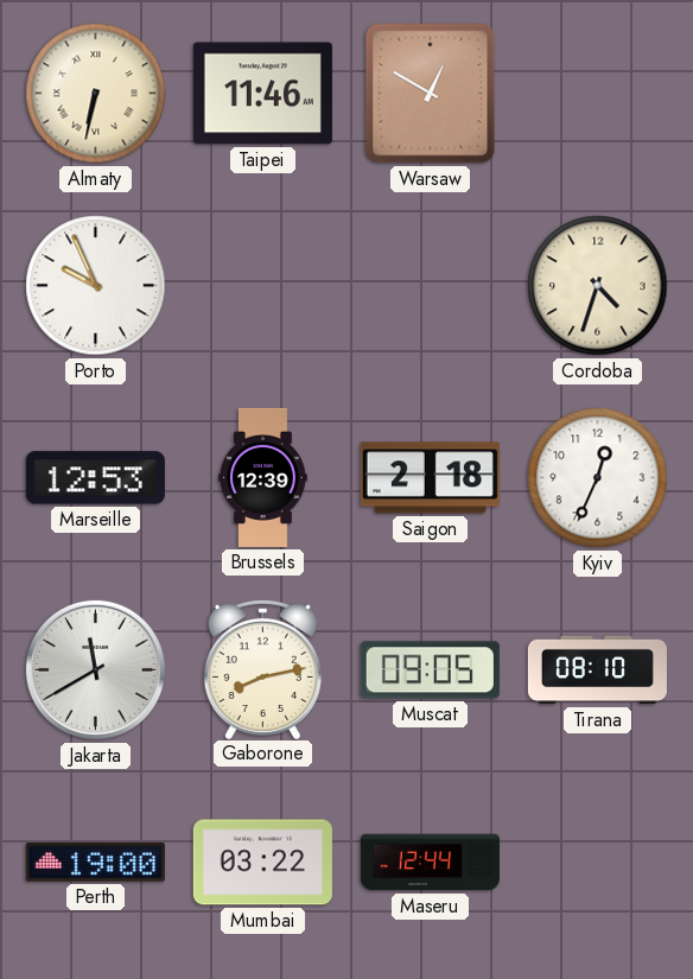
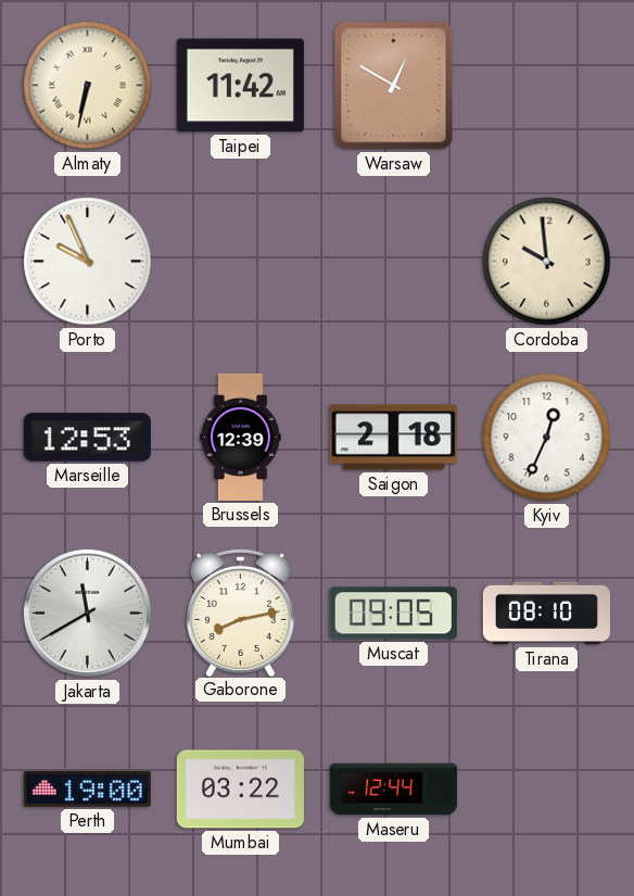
Taipei: 11:46 -> 11:42 (240, 86)
Cordoba: 4:33 -> 9:59 (547, 262)
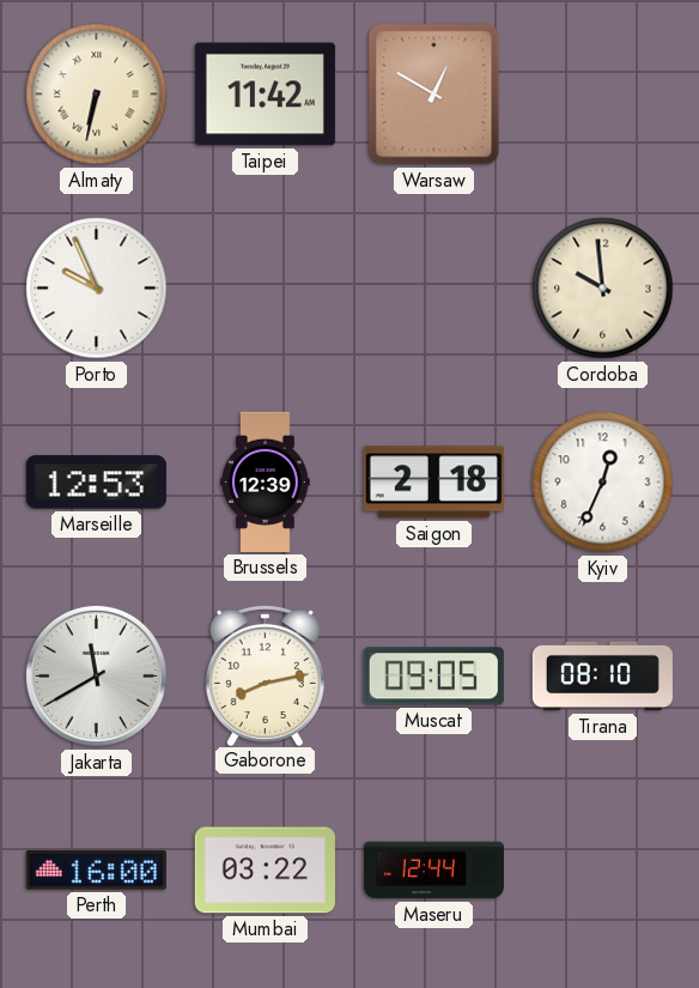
Perth: 19:00 -> 16:00 (96, 871)
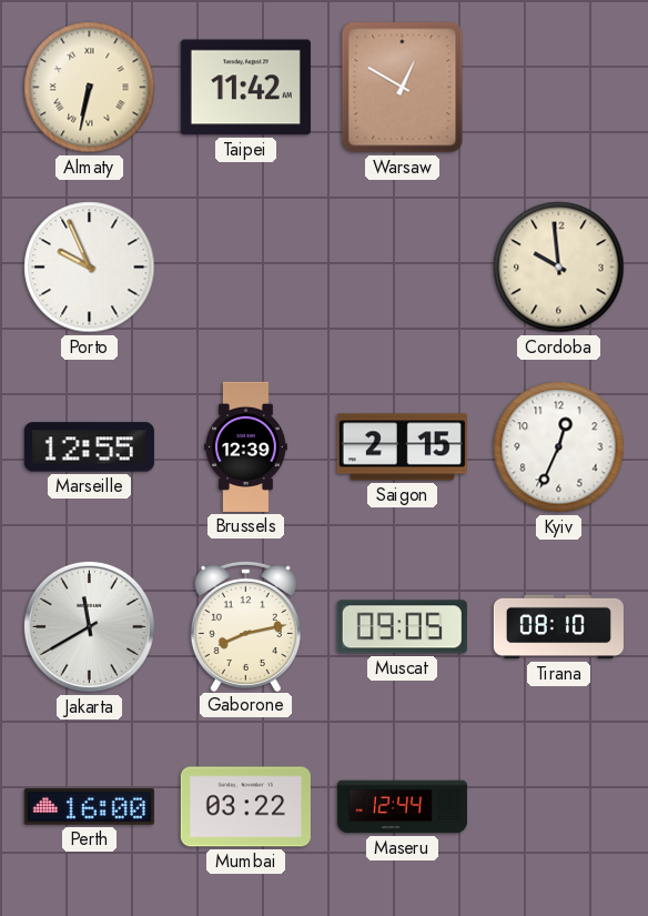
Marseille: 12:53 -> 12:55 (89, 447)
Saigon: 2:18 -> 2:15 (402, 447)
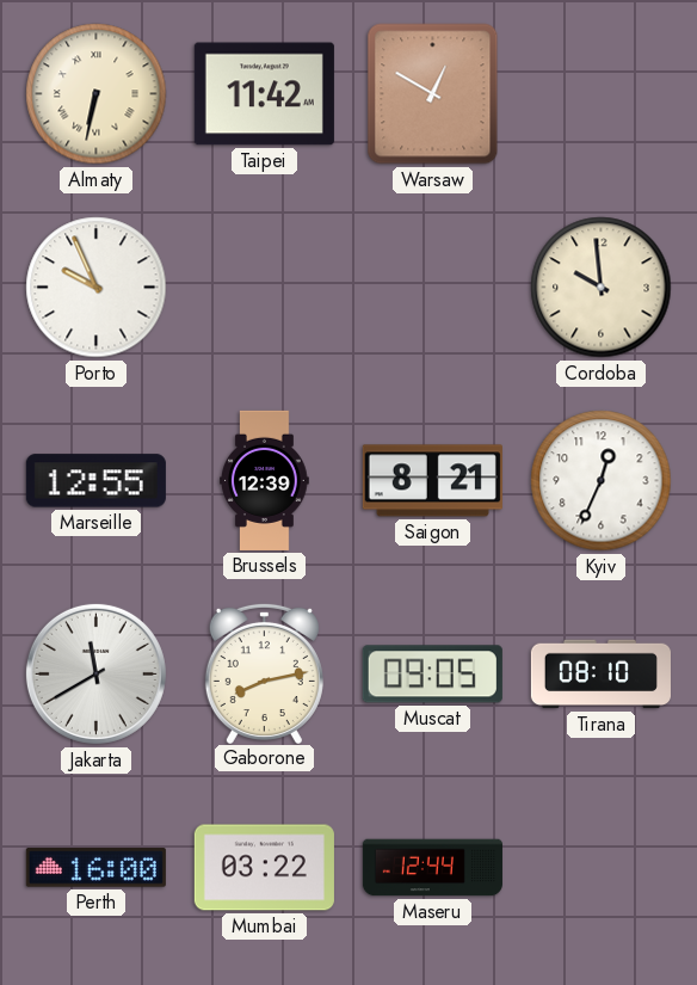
Saigon: 2:15 -> 8:21 (432, 481)
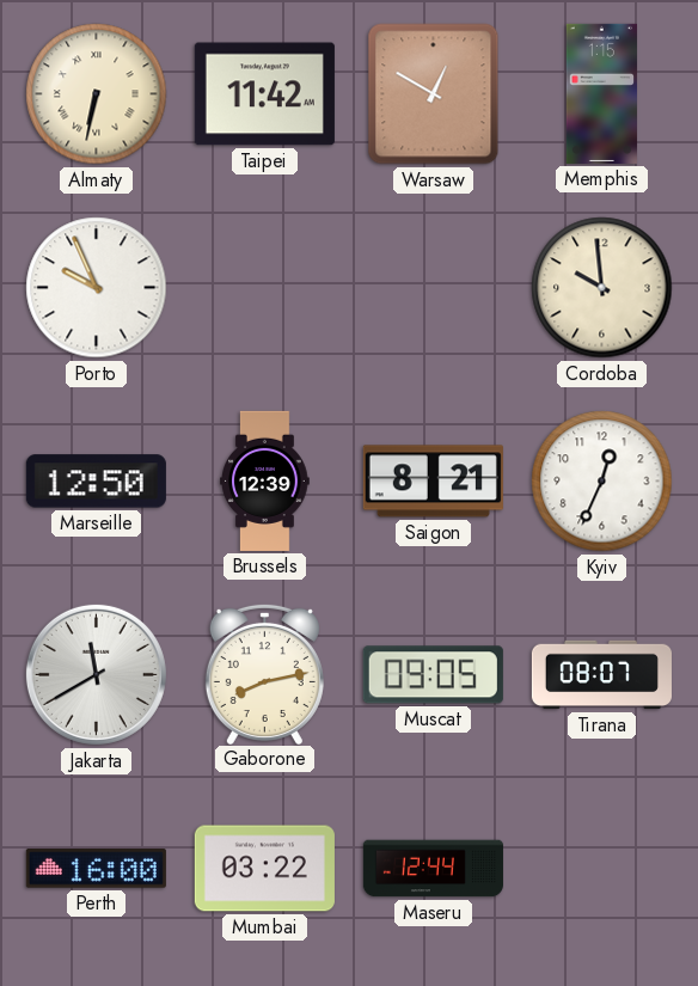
Memphis: none -> 1:15 (601, 93)
Marseille: 12:55 -> 12:50 (96, 482)
Tirana: 08:10 -> 08:07 (601, 675)
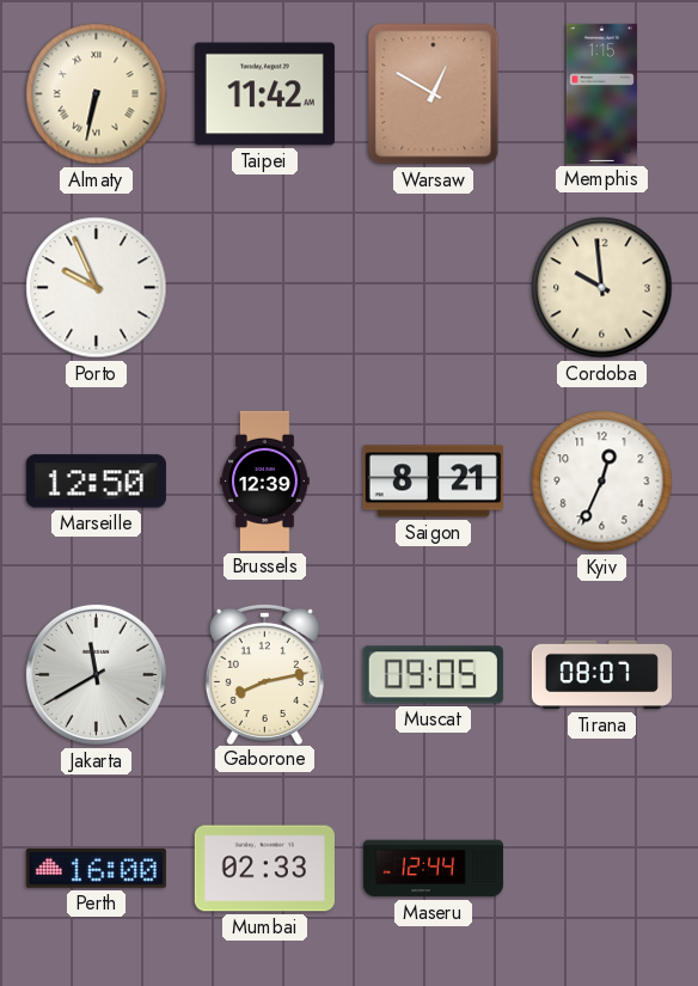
Mumbai: 03:22 -> 02:33 (264, 869)
